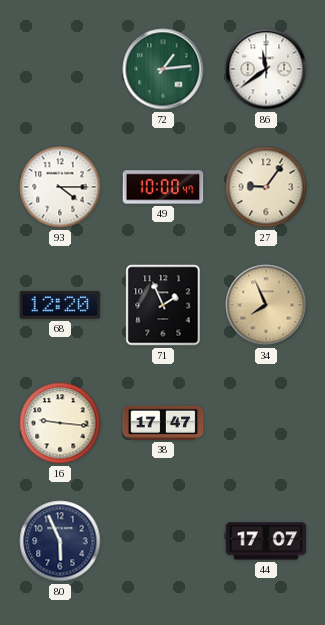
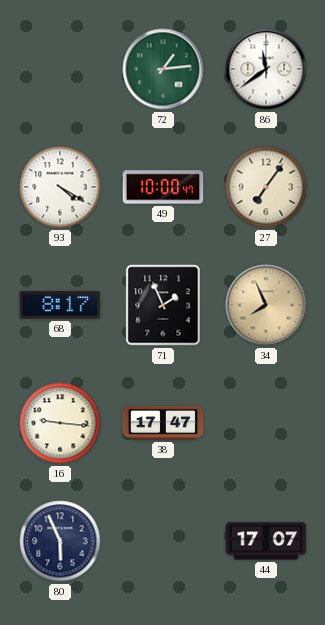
93: 4:15 -> 4:20 (60, 187)
27: 9:06 -> 7:06 (266, 187)
68: 12:20 -> 8:17 (60, 305)
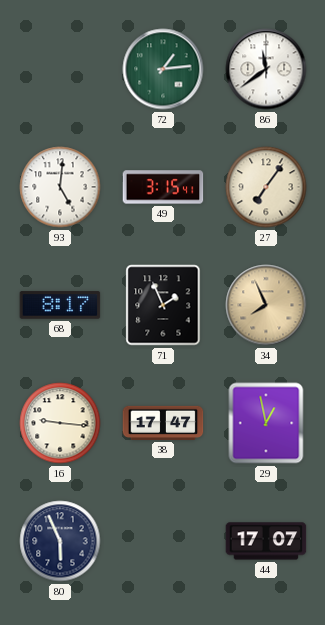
93: 4:20 -> 5:01 (60, 187)
49: 10:00 -> 3:15 (163, 187)
29: none -> 12:58 (266, 423)
